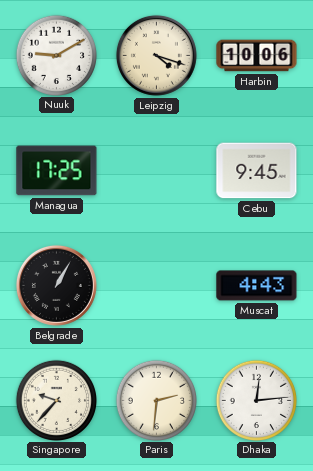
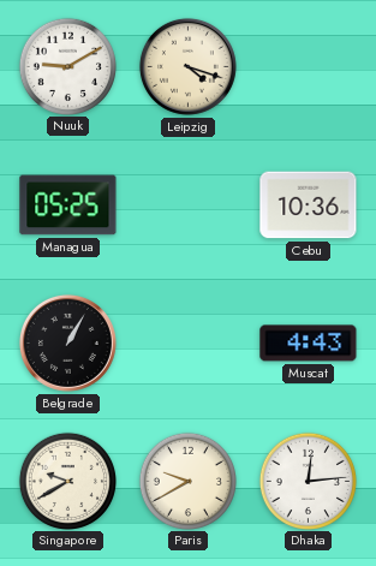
Harbin: 10:06 -> none (257, 56)
Managua: 17:25 -> 05:25 (68, 205)
Cebu: 9:45 -> 10:36 (309, 205)
Singapore: 9:37 -> 9:40 (67, 481)
Paris: 2:31 -> 9:40 (187, 481)
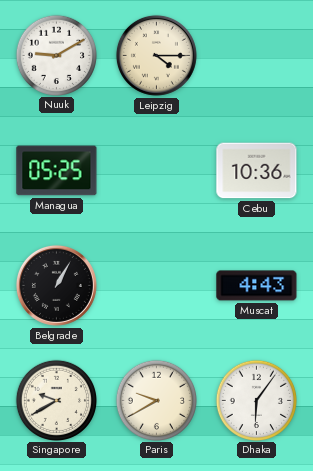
Leipzig: 4:18 -> 4:15 (156, 55)
Dhaka: 12:14 -> 6:06 (256, 400)
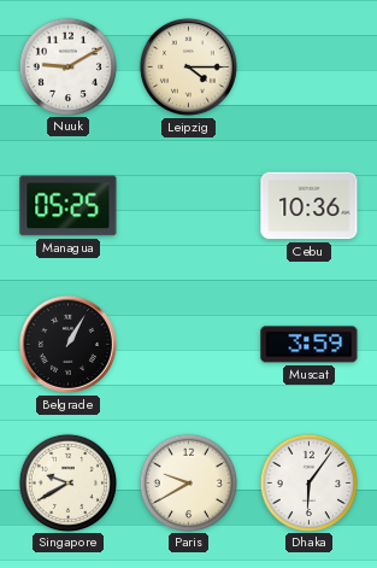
Muscat: 4:43 -> 3:59 (310, 345)
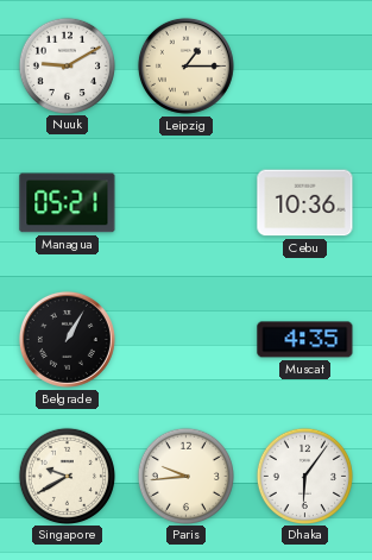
Leipzig: 4:15 -> 1:15 (185, 65)
Managua: 05:25 -> 05:21 (68, 203)
Muscat: 3:59 -> 4:35 (305, 340)
Paris: 9:40 -> 9:44 (185, 476)
